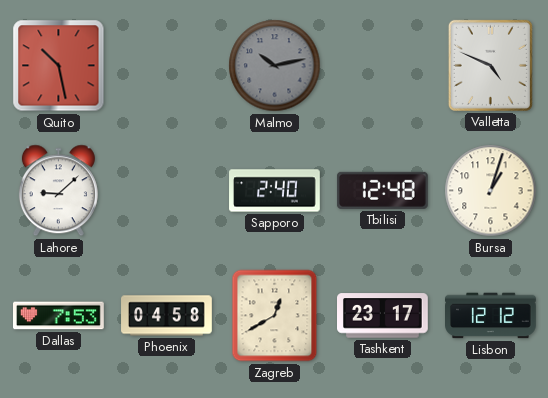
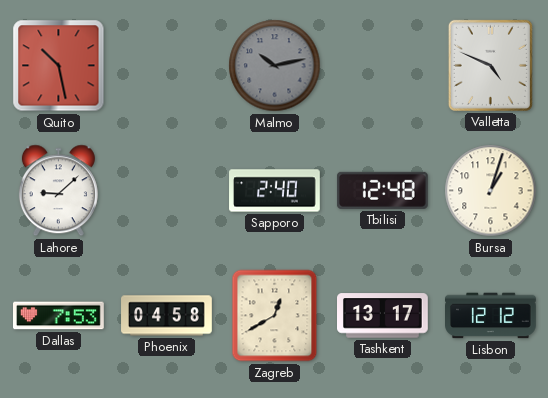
Tashkent: 23:17 -> 13:17 (383, 316)
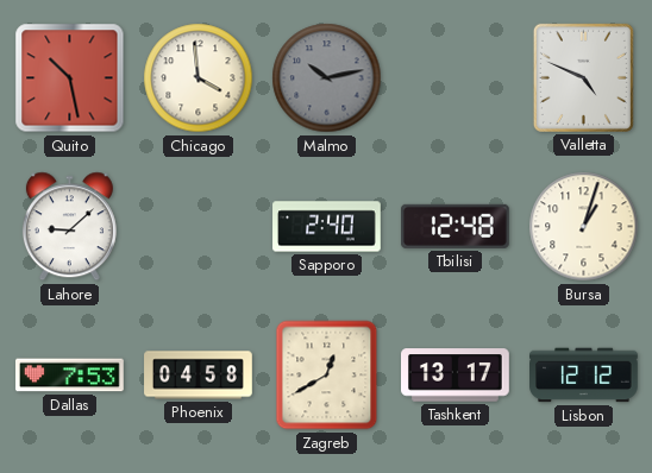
Chicago: none -> 3:59 (199, 78)
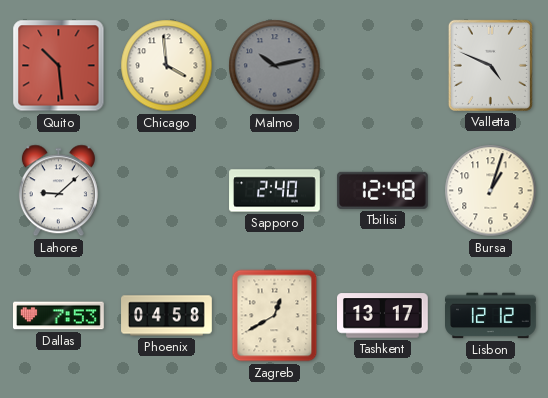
Quito: 10:28 -> 10:29 (59, 66)
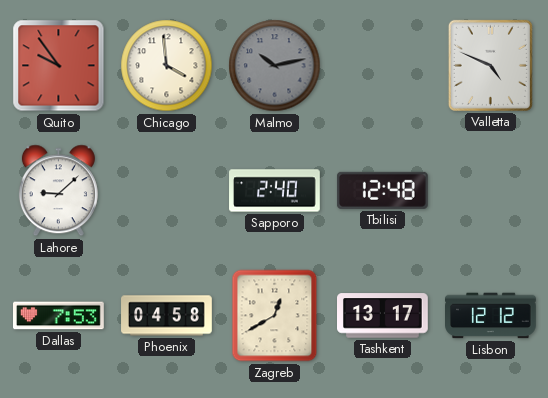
Quito: 10:29 -> 9:54 (59, 66)
Bursa: 1:03 -> none (491, 191)
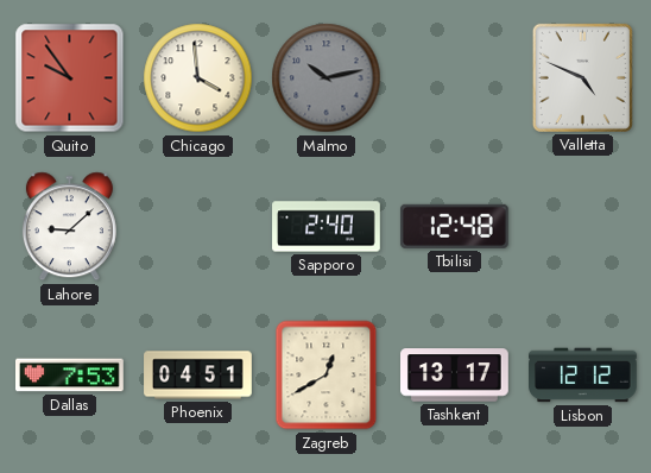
Phoenix: 04:58 -> 04:51 (198, 376)
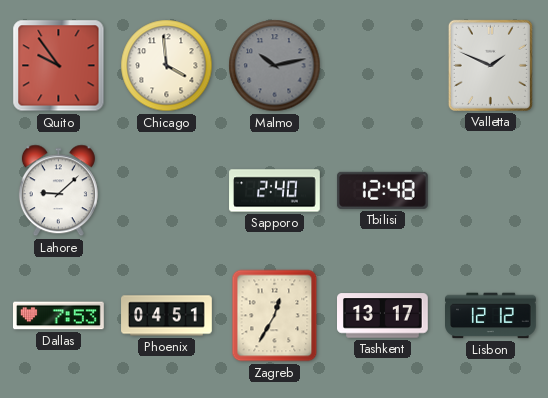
Valletta: 4:49 -> 1:49 (490, 65)
Zagreb: 12:40 -> 12:35 (275, 316)
